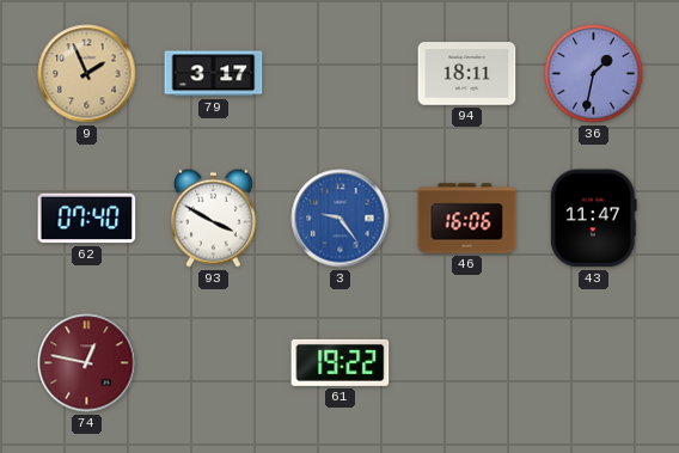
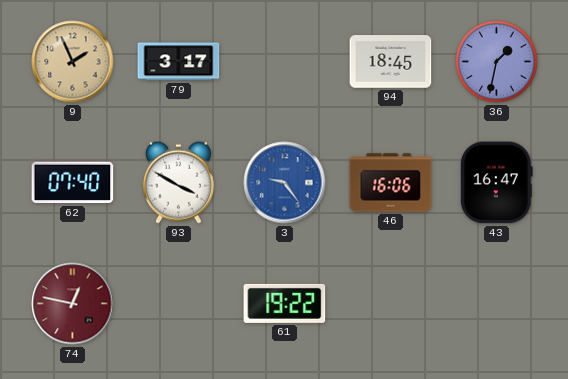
94: 18:11 -> 18:45 (391, 62)
43: 11:47 -> 16:47 (497, 183)
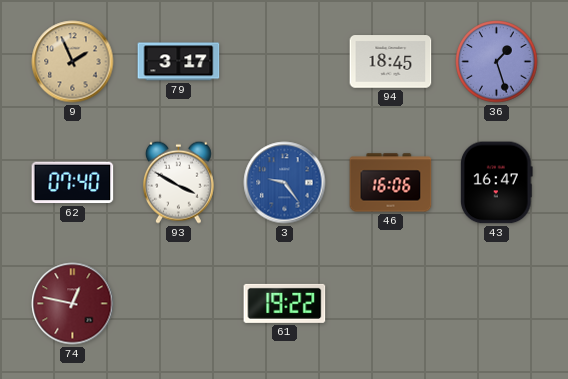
36: 1:32 -> 1:27 (497, 62)
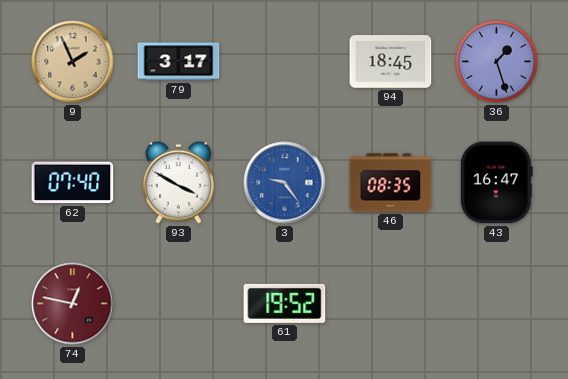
46: 16:06 -> 08:35 (391, 183)
61: 19:22 -> 19:52 (285, 303)
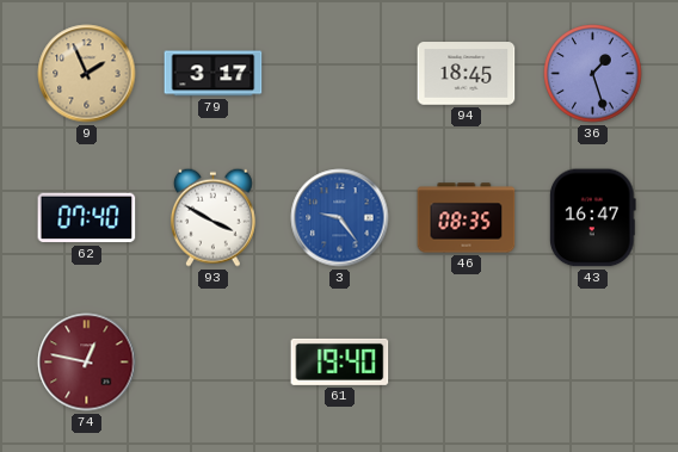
61: 19:52 -> 19:40 (340, 361)
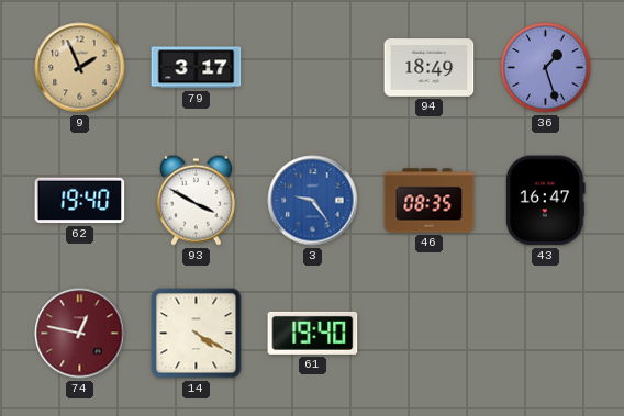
94: 18:45 -> 18:49 (430, 68)
62: 07:40 -> 19:40 (80, 201)
14: none -> 4:20 (197, 334)
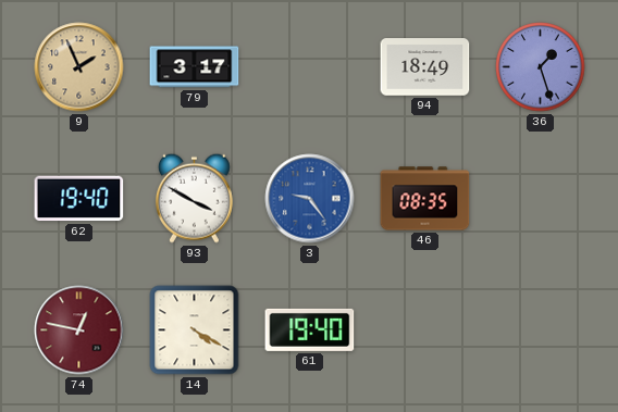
43: 16:47 -> none (546, 201)
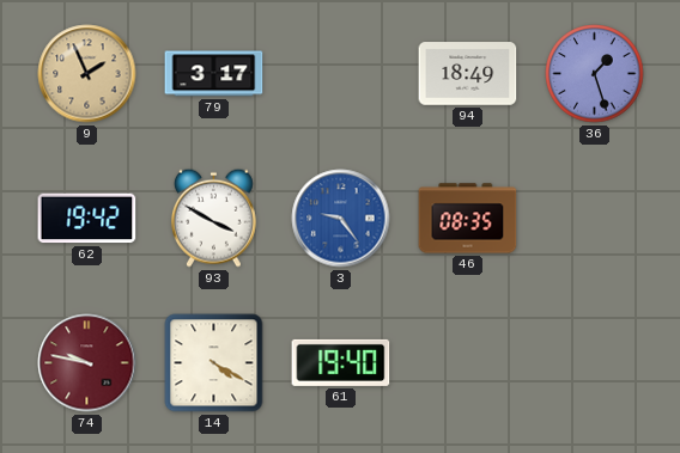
62: 19:40 -> 19:42 (87, 219)
74: 12:47 -> 9:47 (87, 363)
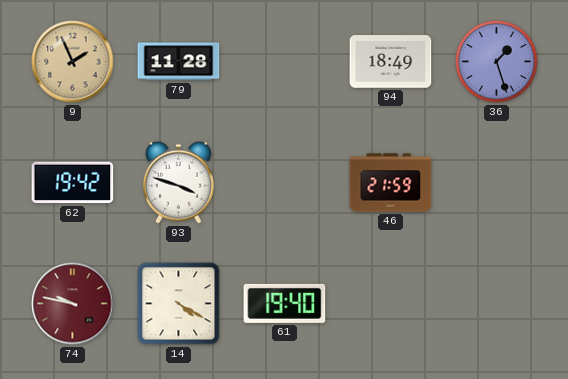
79: 3:17 -> 11:28 (179, 62)
93: 3:50 -> 3:48 (178, 182)
3: 9:24 -> none (341, 219)
46: 08:35 -> 21:59 (391, 183)
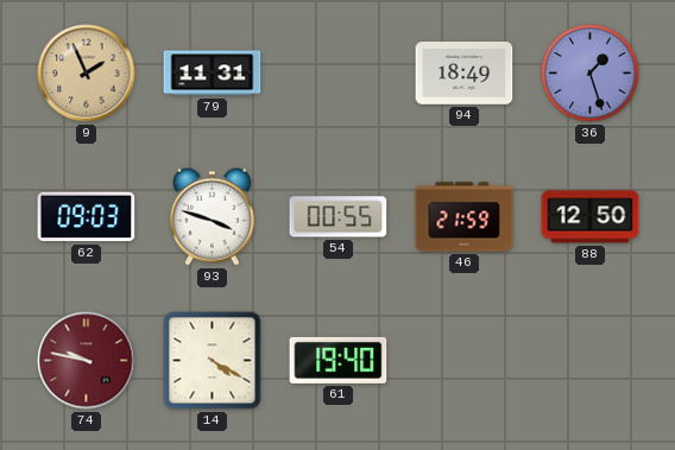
79: 11:28 -> 11:31 (213, 74)
62: 19:42 -> 09:03 (87, 217)
54: none -> 00:55 (339, 217)
88: none -> 12:50 (591, 217)
